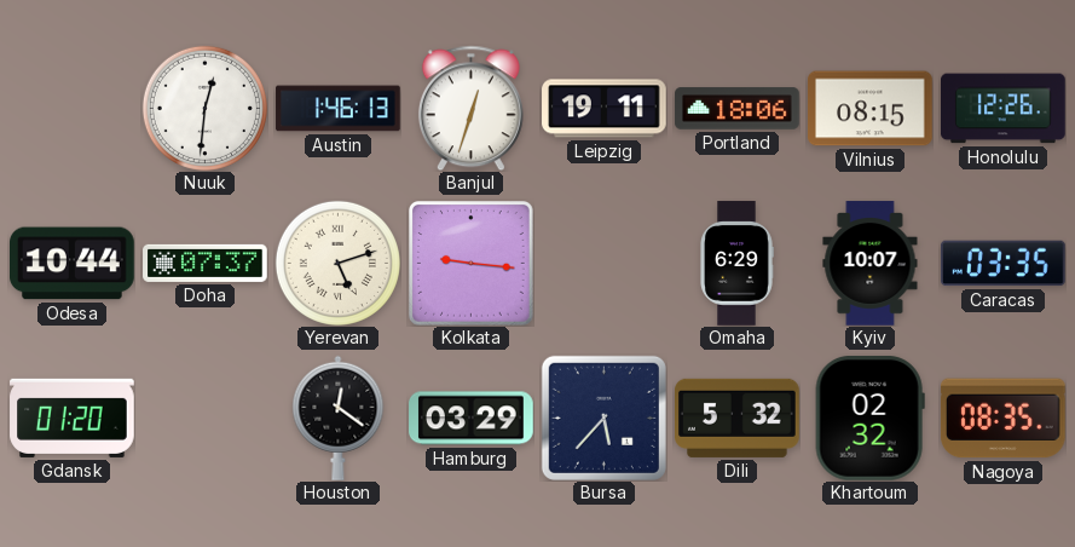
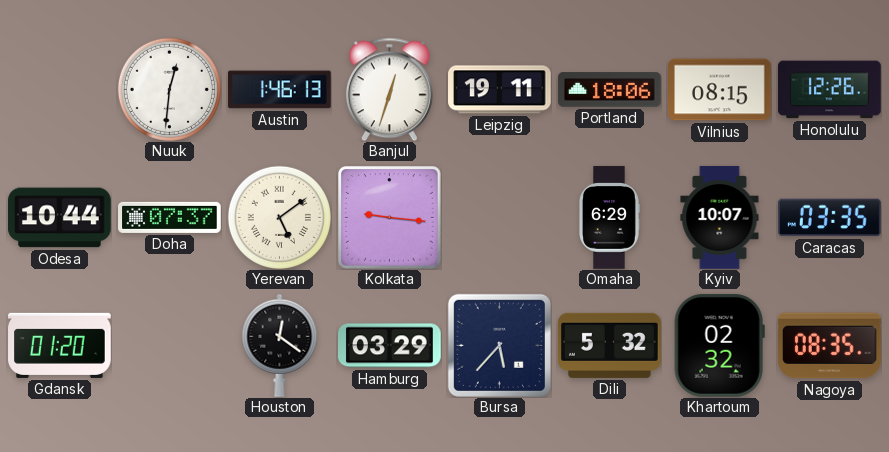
Yerevan: 5:12 -> 5:09 (279, 217)
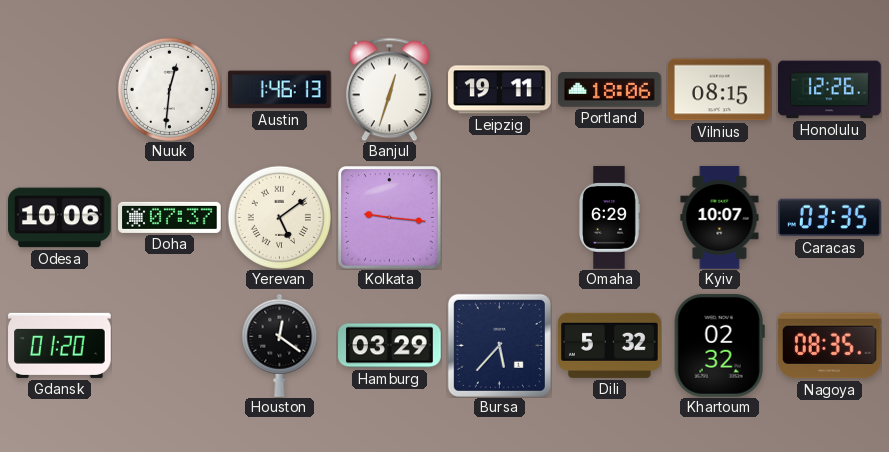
Odesa: 10:44 -> 10:06 (60, 218)
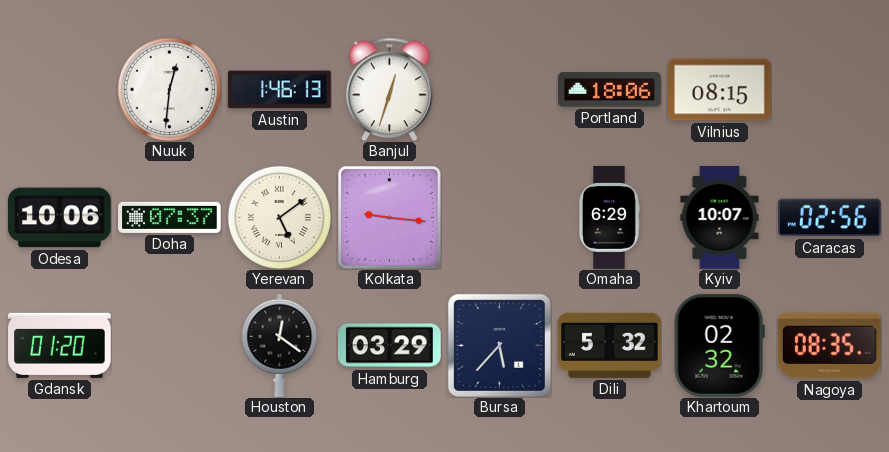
Leipzig: 19:11 -> none (500, 90)
Honolulu: 12:26 -> none (830, 90)
Caracas: 03:35 -> 02:56 (830, 218)
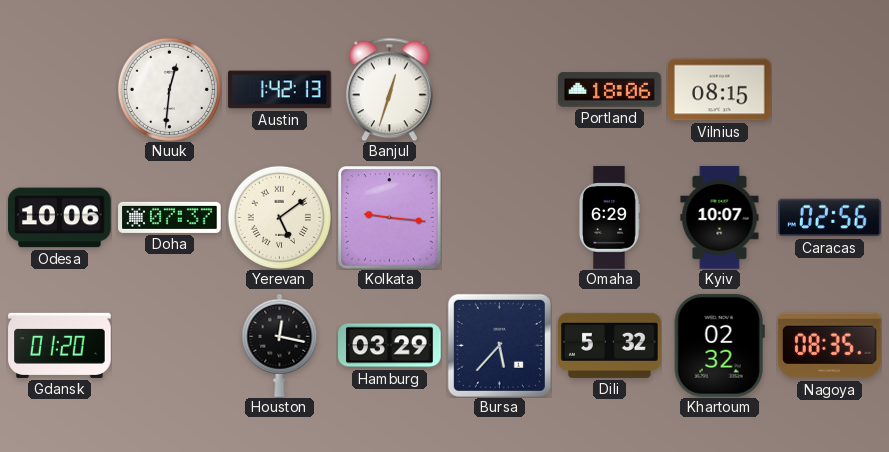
Austin: 1:46 -> 1:42 (280, 90)
Houston: 12:21 -> 12:17 (280, 345)
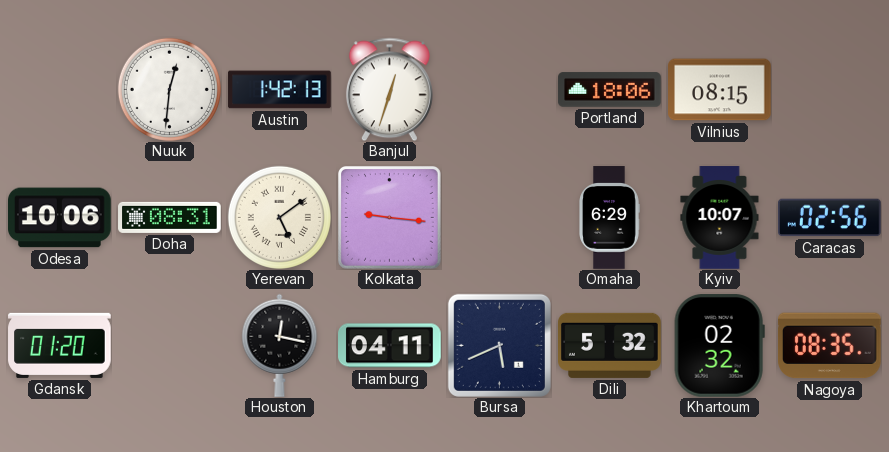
Doha: 07:37 -> 08:31 (170, 217)
Hamburg: 03:29 -> 04:11 (390, 346)
Bursa: 5:37 -> 5:41 (499, 345)
